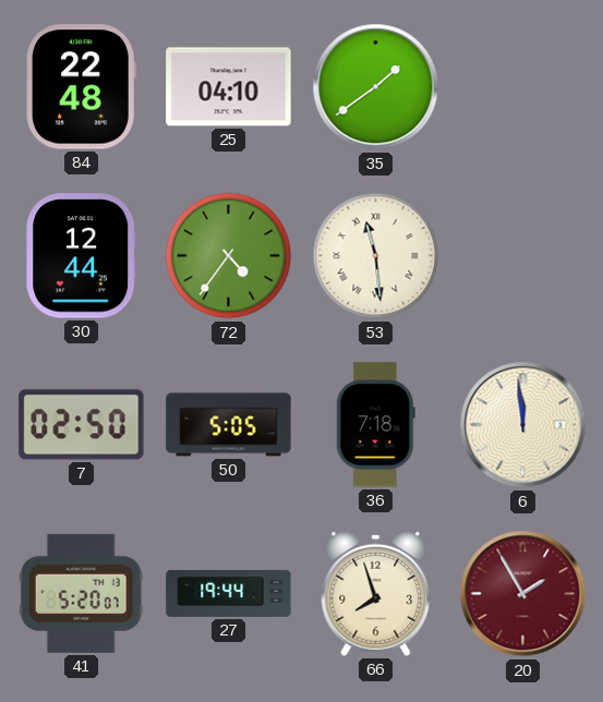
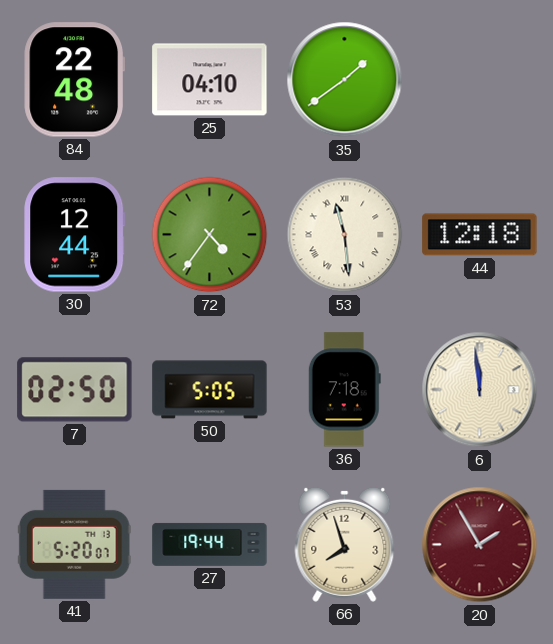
44: none -> 12:18 (480, 235)
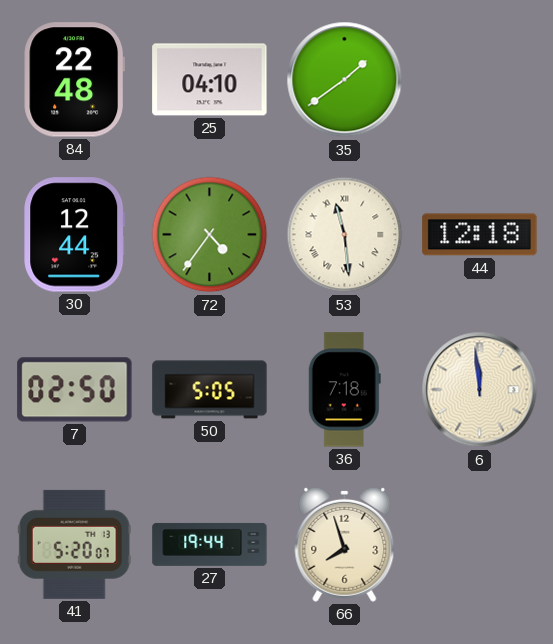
20: 1:55 -> none (480, 545)
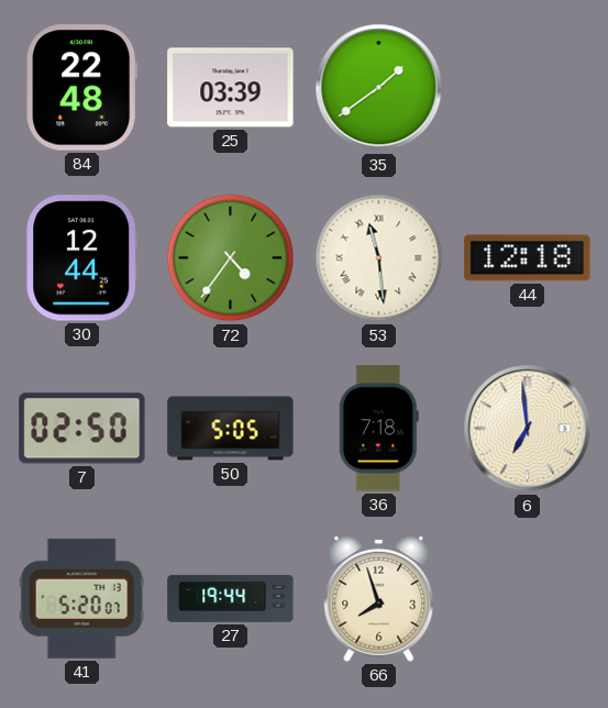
25: 04:10 -> 03:39 (231, 88)
6: 11:59 -> 6:59 (528, 429)
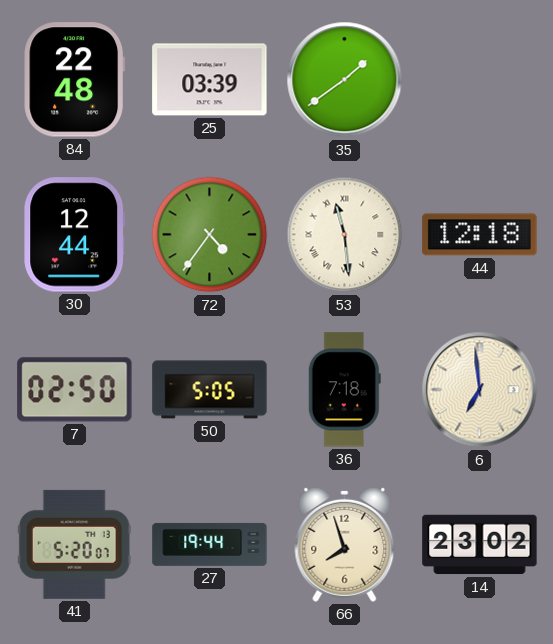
14: none -> 23:02 (480, 545)
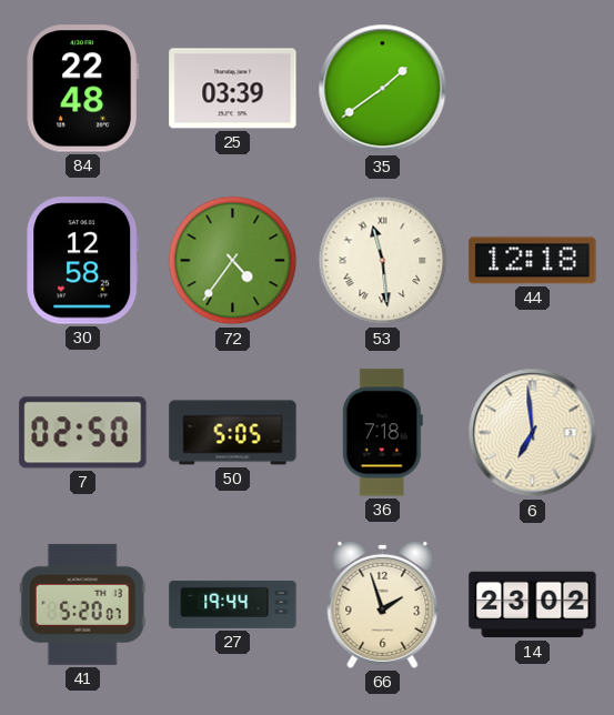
30: 12:44 -> 12:58 (83, 261)
66: 7:57 -> 1:57 (383, 604)
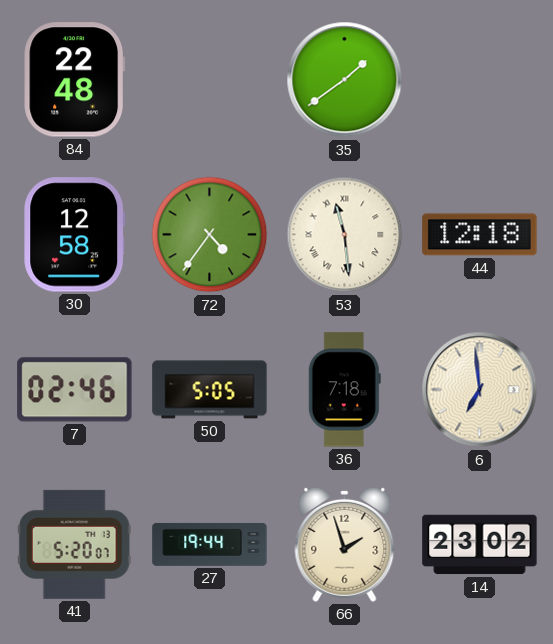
25: 03:39 -> none (233, 89)
7: 02:50 -> 02:46 (75, 390)
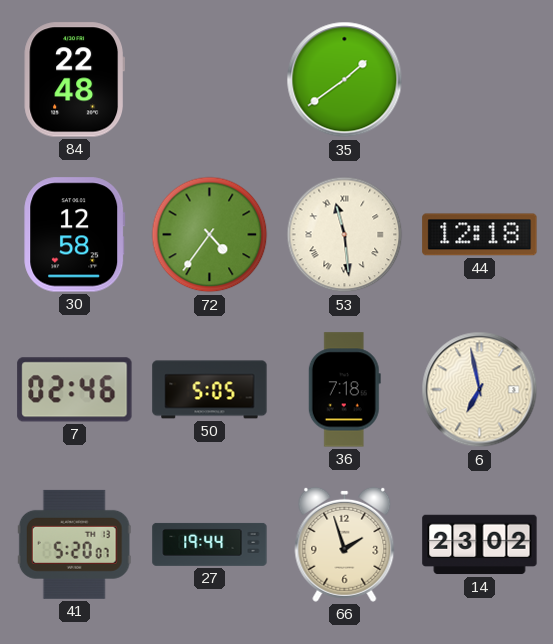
6: 6:59 -> 6:58 (480, 390)
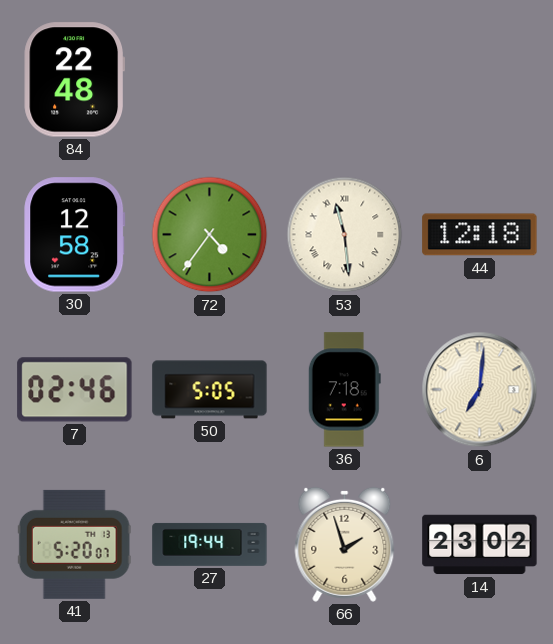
35: 1:39 -> none (345, 80)
6: 6:58 -> 7:01 (480, 390)
